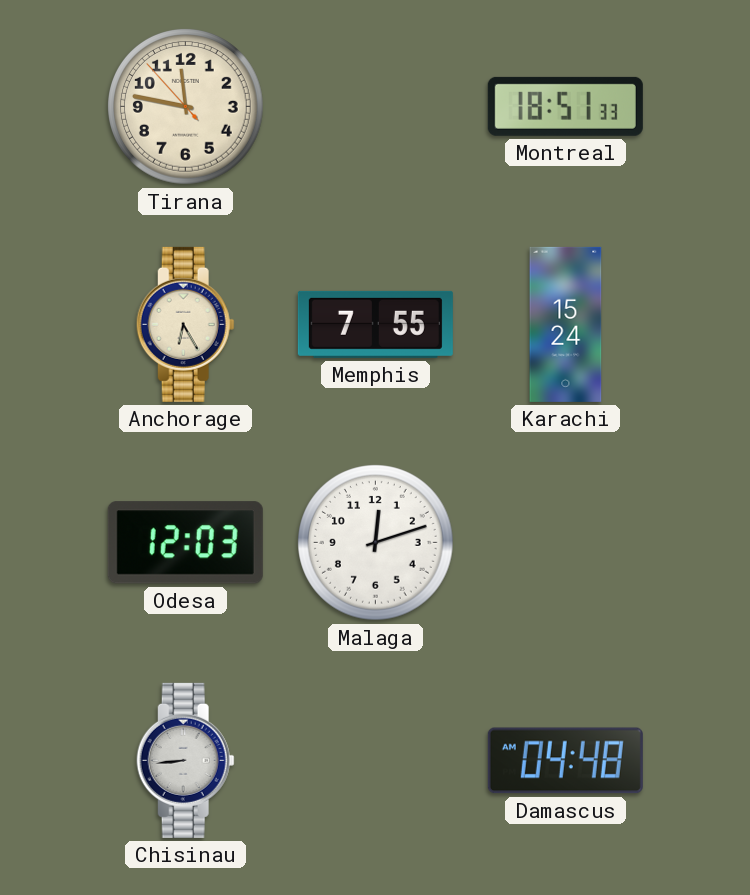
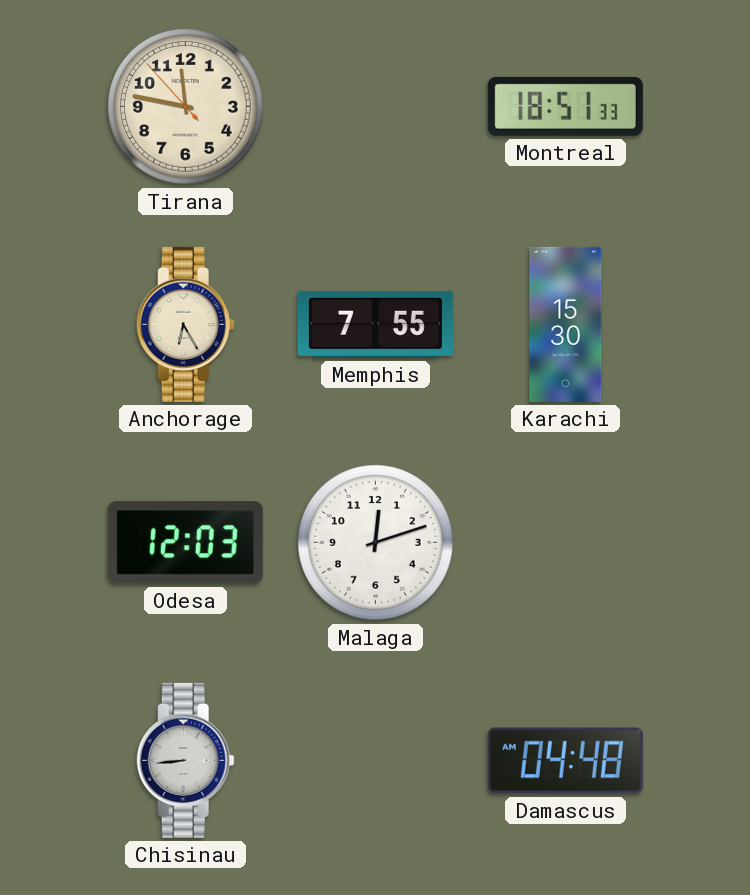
Karachi: 15:24 -> 15:30 (566, 324)
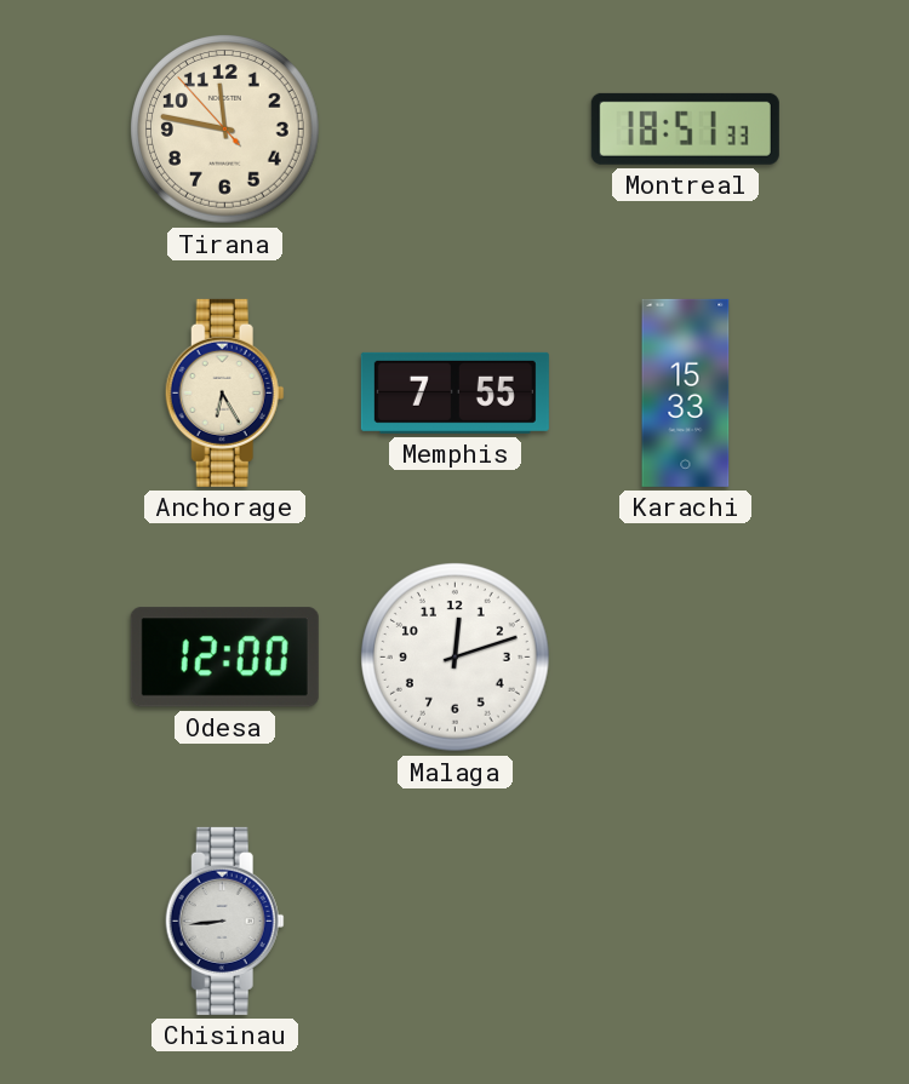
Karachi: 15:30 -> 15:33 (686, 392)
Odesa: 12:03 -> 12:00 (224, 658)
Damascus: 04:48 -> none (565, 761)
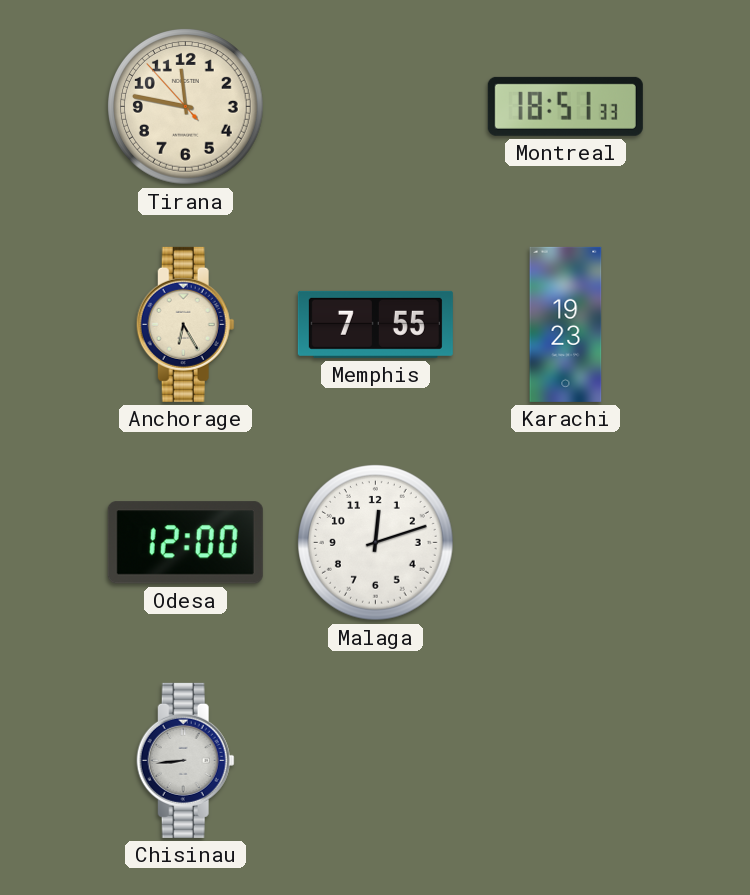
Karachi: 15:33 -> 19:23 (566, 324)
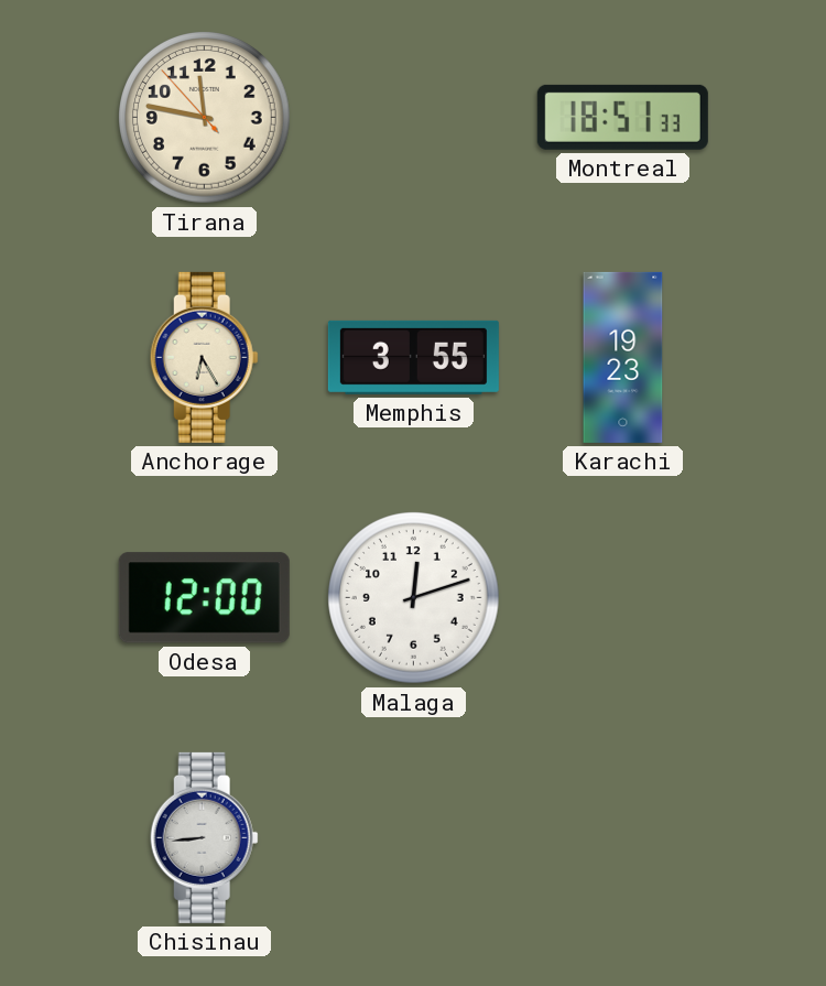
Memphis: 7:55 -> 3:55 (413, 357)
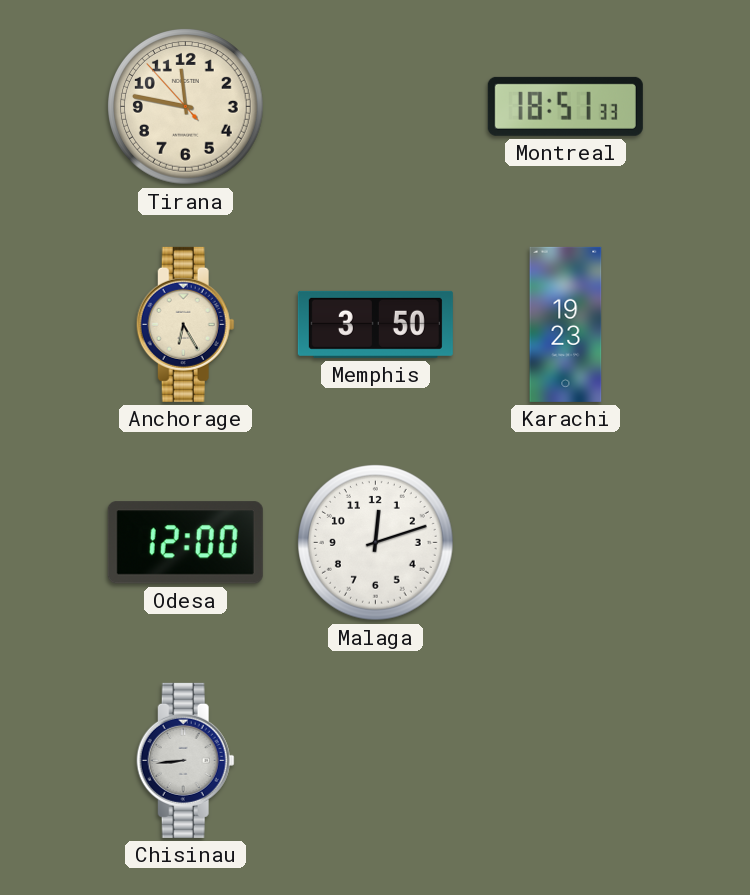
Memphis: 3:55 -> 3:50 (375, 324)
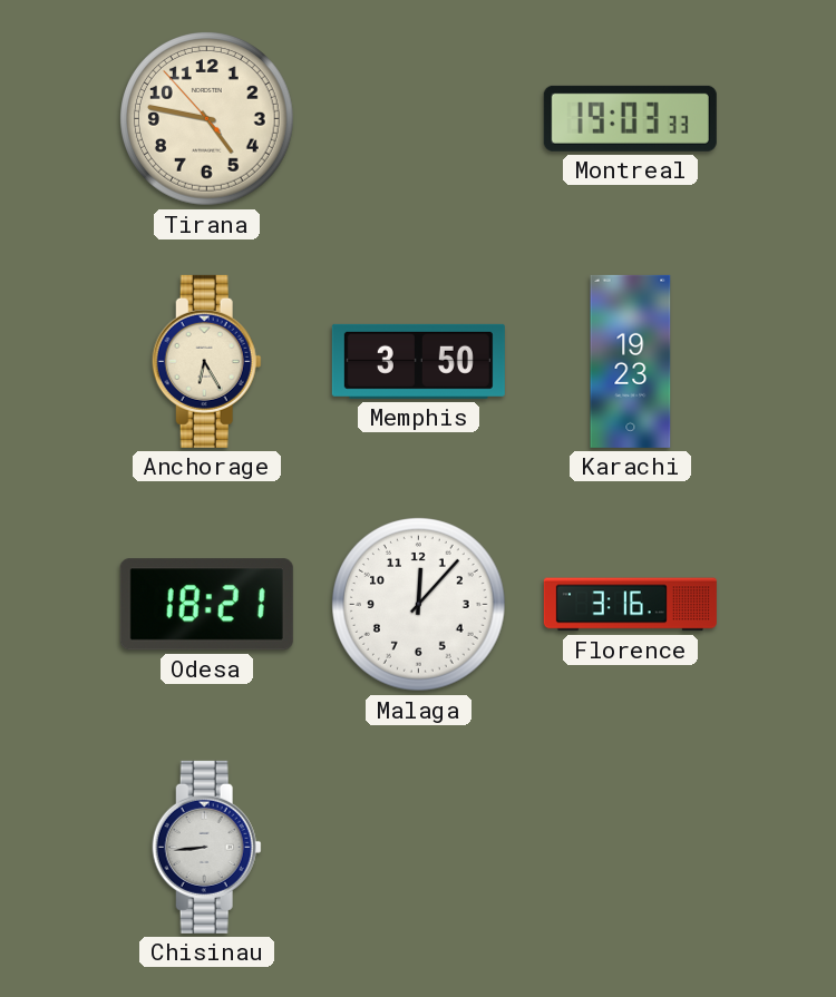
Tirana: 11:46 -> 4:46 (207, 119)
Montreal: 18:51 -> 19:03 (630, 118)
Odesa: 12:00 -> 18:21 (206, 605)
Malaga: 12:12 -> 12:07 (419, 605)
Florence: none -> 3:16 (630, 605)
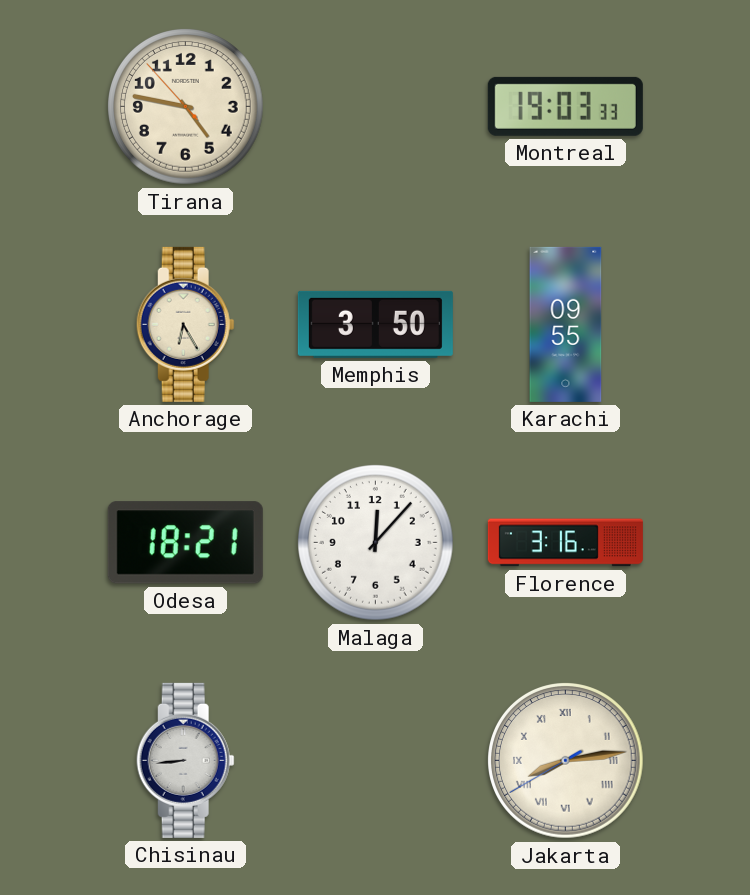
Karachi: 19:23 -> 09:55 (566, 324)
Jakarta: none -> 8:13 (566, 761)
